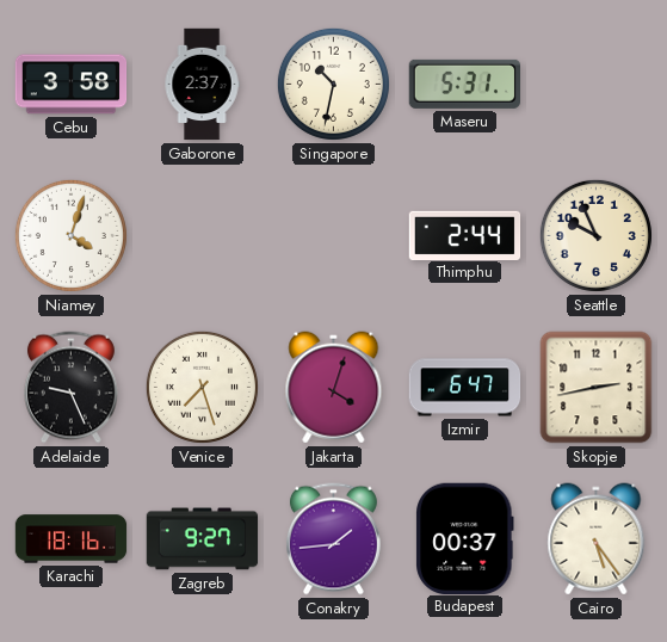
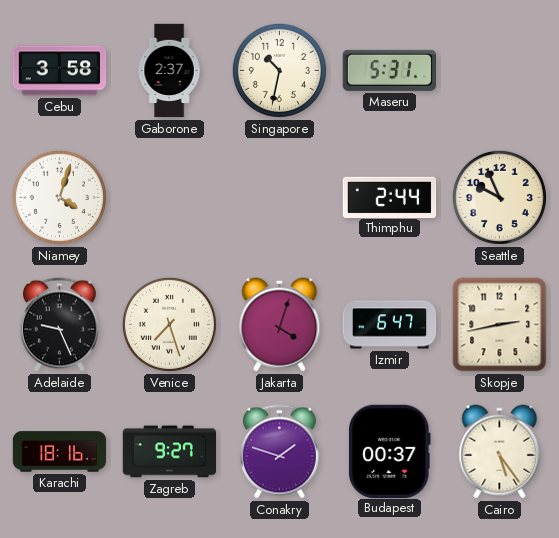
Conakry: 1:44 -> 1:48 (279, 452)
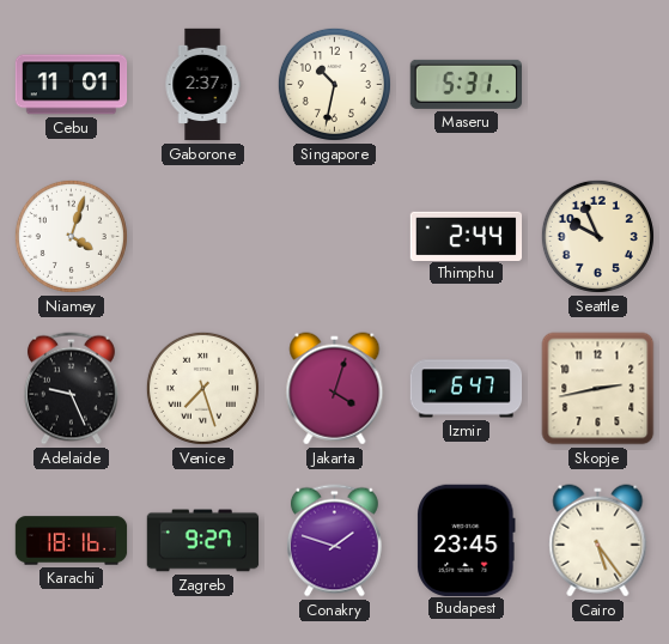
Cebu: 3:58 -> 11:01 (72, 85)
Budapest: 00:37 -> 23:45 (467, 540)
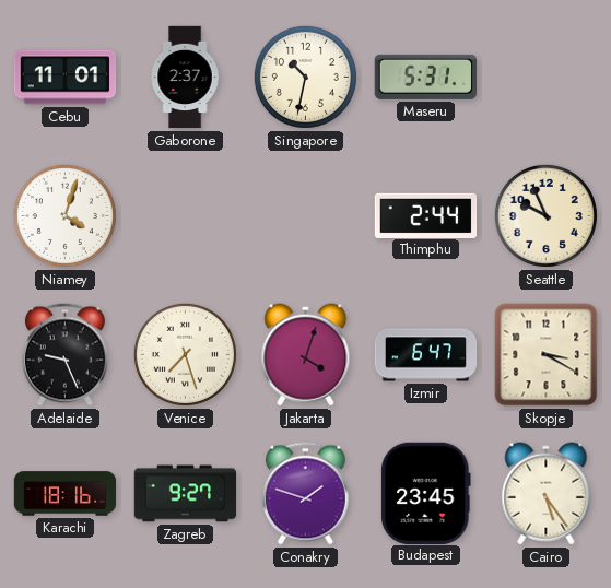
Skopje: 2:43 -> 3:20 (547, 355)
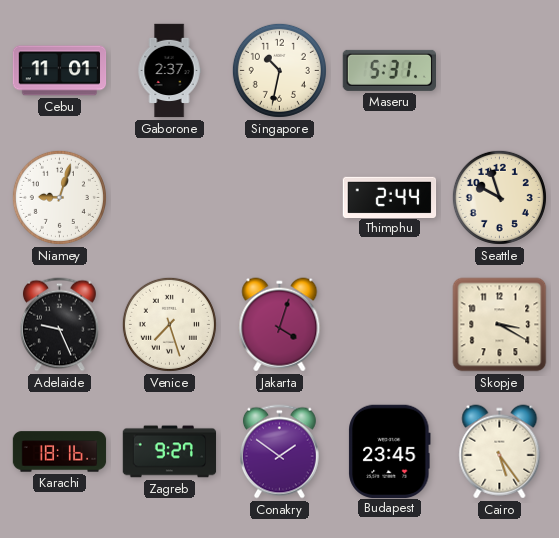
Niamey: 4:03 -> 9:03 (59, 197)
Seattle: 9:56 -> 9:57 (499, 197)
Izmir: 6:47 -> none (426, 355)
Conakry: 1:48 -> 1:51 (279, 452)
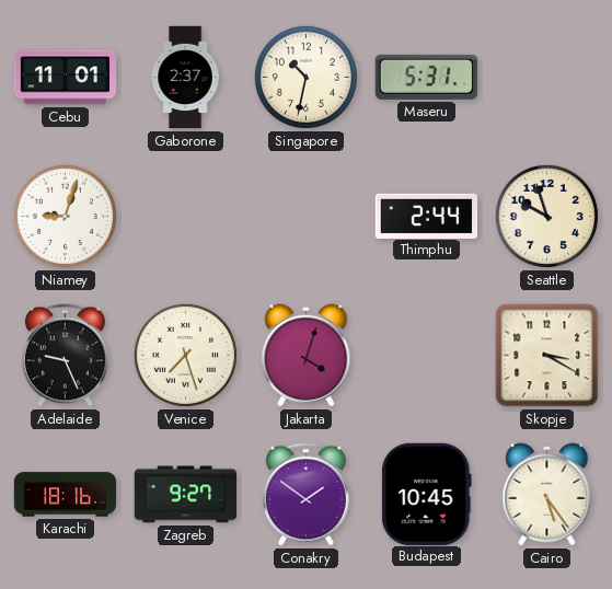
Budapest: 23:45 -> 10:45 (427, 494)
